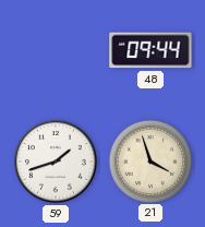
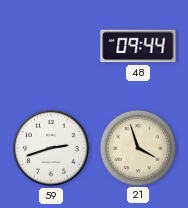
59: 1:42 -> 2:42 (51, 148)
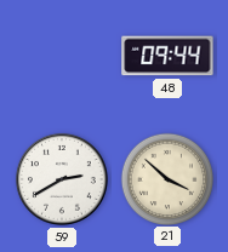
59: 2:42 -> 2:40 (62, 179)
21: 3:57 -> 3:52 (166, 178)
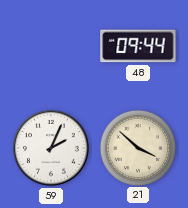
59: 2:40 -> 2:04 (51, 148)
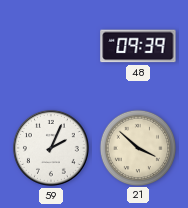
48: 09:44 -> 09:39 (138, 46)
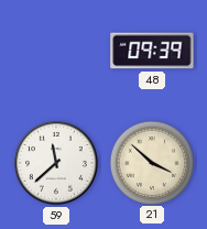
59: 2:04 -> 11:38 (56, 163)
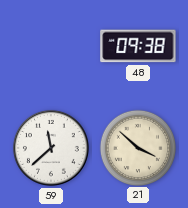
48: 09:39 -> 09:38 (138, 46)
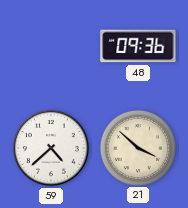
48: 09:38 -> 09:36 (138, 46)
59: 11:38 -> 4:38 (51, 148)
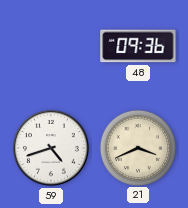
59: 4:38 -> 4:42 (51, 148)
21: 3:52 -> 3:41 (137, 147)
